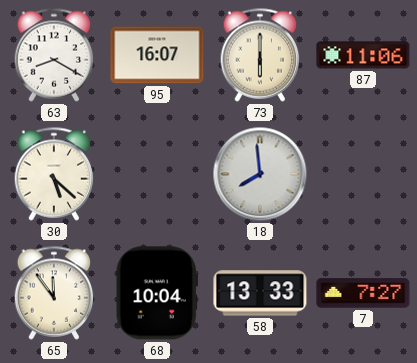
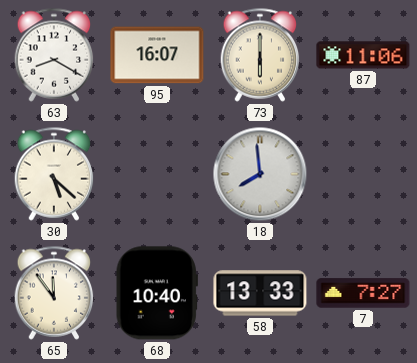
68: 10:04 -> 10:40 (157, 293)
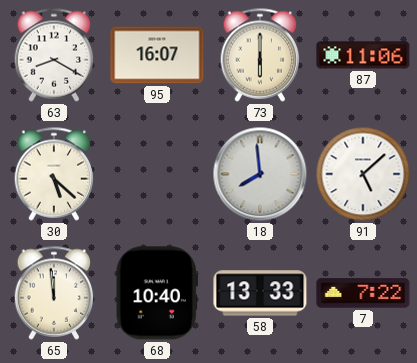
91: none -> 5:08 (363, 174)
65: 11:54 -> 11:59 (54, 293)
7: 7:27 -> 7:22 (363, 293)
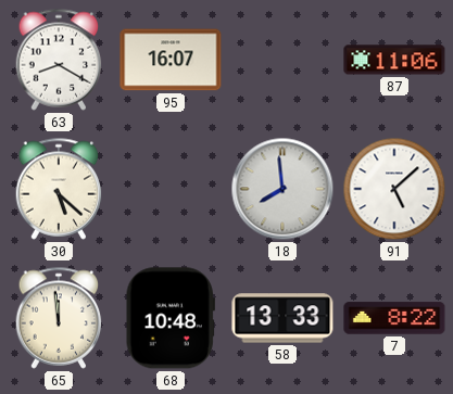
73: 6:00 -> none (260, 55)
68: 10:40 -> 10:48 (171, 318)
7: 7:22 -> 8:22 (394, 318)
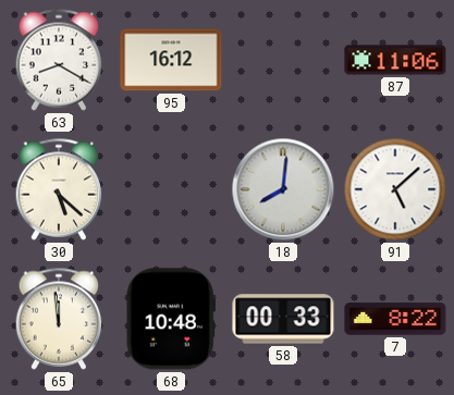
95: 16:07 -> 16:12 (171, 60)
18: 7:59 -> 8:01 (283, 189)
58: 13:33 -> 00:33 (283, 319)
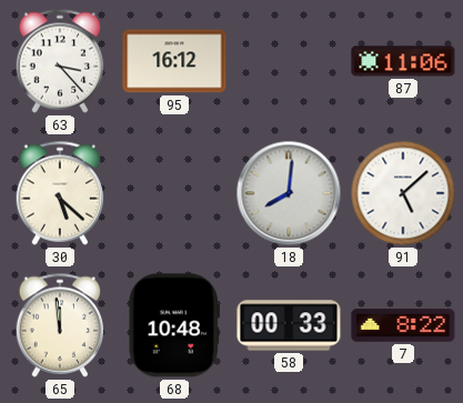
63: 8:20 -> 3:23 (60, 61)
